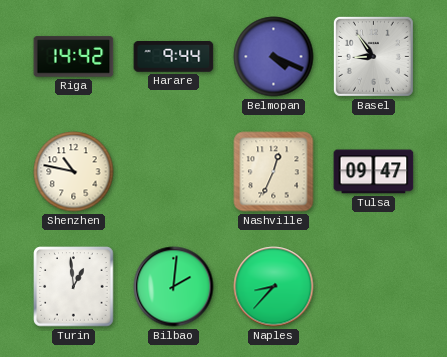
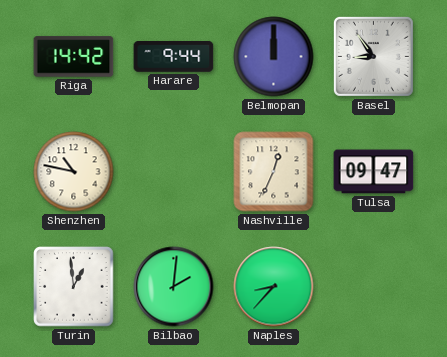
Belmopan: 4:19 -> 12:00 (274, 57)
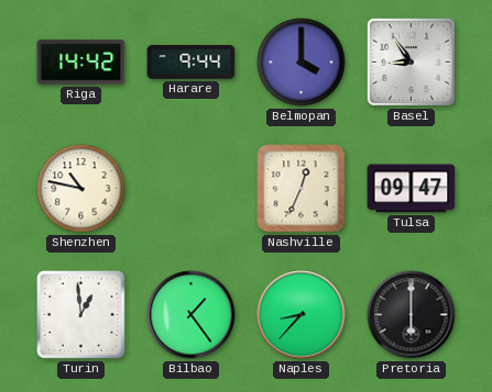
Belmopan: 12:00 -> 4:00 (302, 63)
Bilbao: 2:01 -> 1:24 (192, 315)
Pretoria: none -> 6:00 (412, 315)
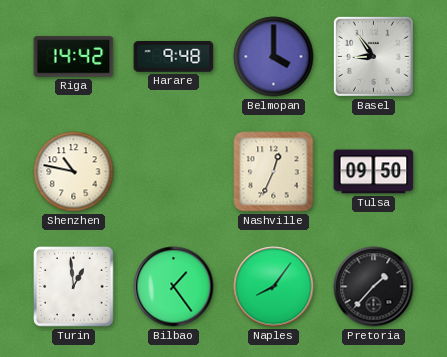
Harare: 9:44 -> 9:48 (174, 57)
Tulsa: 09:47 -> 09:50 (374, 172)
Naples: 8:37 -> 8:06 (274, 287)
Pretoria: 6:00 -> 1:37 (374, 287)
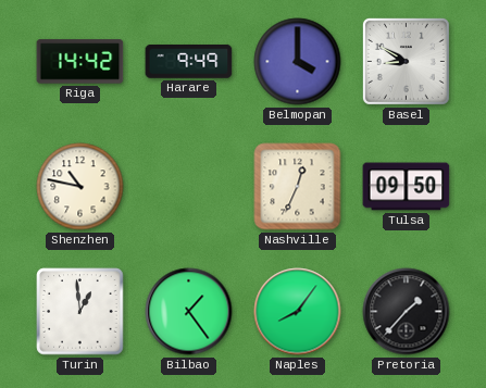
Harare: 9:48 -> 9:49 (189, 62)
Basel: 8:54 -> 8:50 (406, 61)
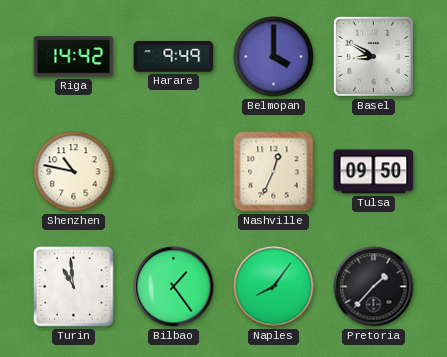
Turin: 12:59 -> 10:59 (74, 287)
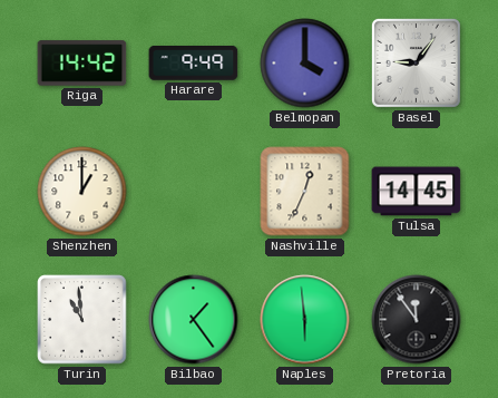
Basel: 8:50 -> 9:06 (416, 62)
Shenzhen: 10:47 -> 1:00 (82, 192)
Tulsa: 09:50 -> 14:45 (417, 192)
Naples: 8:06 -> 5:59 (305, 320)
Pretoria: 1:37 -> 11:54 (417, 320)
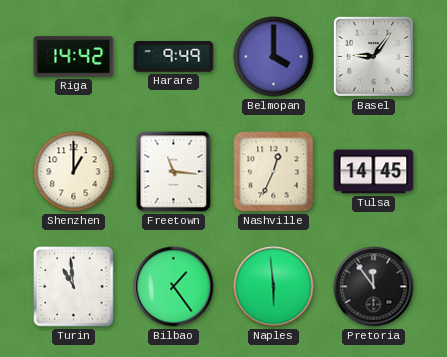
Freetown: none -> 11:16 (174, 172)
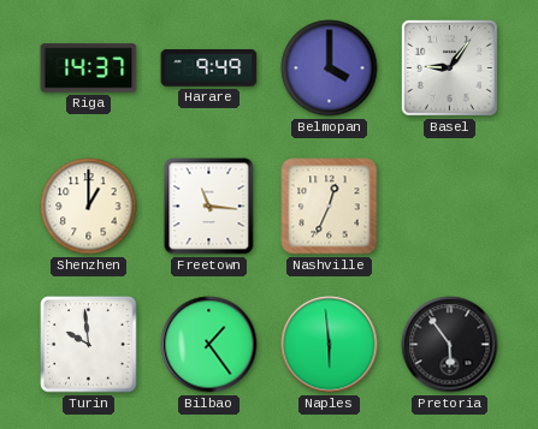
Riga: 14:42 -> 14:37 (89, 68)
Tulsa: 14:45 -> none (374, 172)
Turin: 10:59 -> 9:59 (89, 345)
Pretoria: 11:54 -> 5:54 (450, 345)
